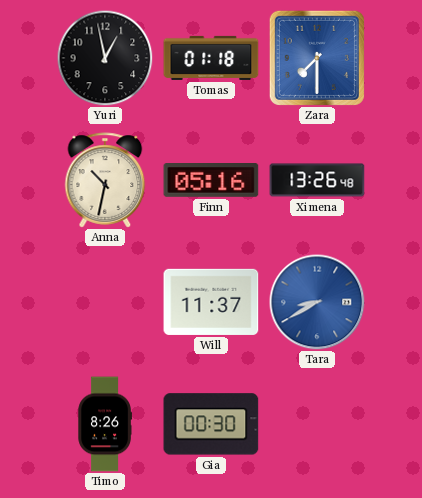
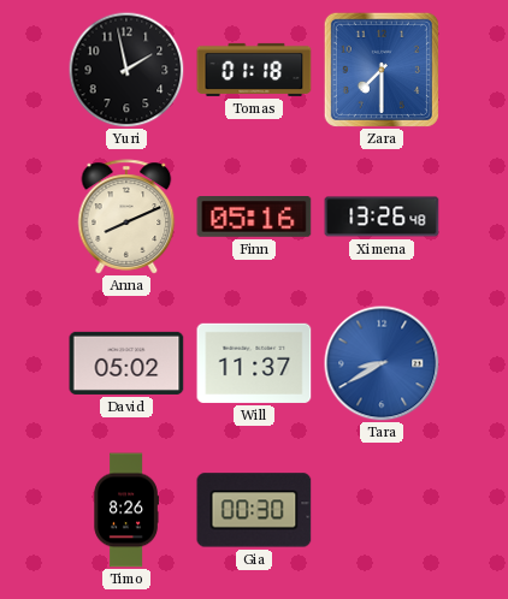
Yuri: 12:58 -> 1:58 (126, 70)
Anna: 10:32 -> 8:11 (126, 217)
David: none -> 05:02 (126, 363)
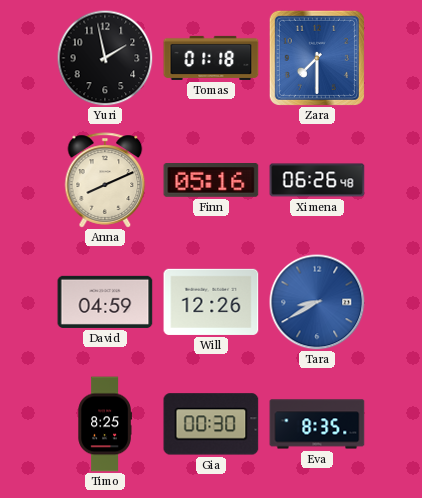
Ximena: 13:26 -> 06:26 (317, 180)
David: 05:02 -> 04:59 (105, 302)
Will: 11:37 -> 12:26 (211, 302)
Timo: 8:26 -> 8:25 (105, 424)
Eva: none -> 8:35 (317, 424)
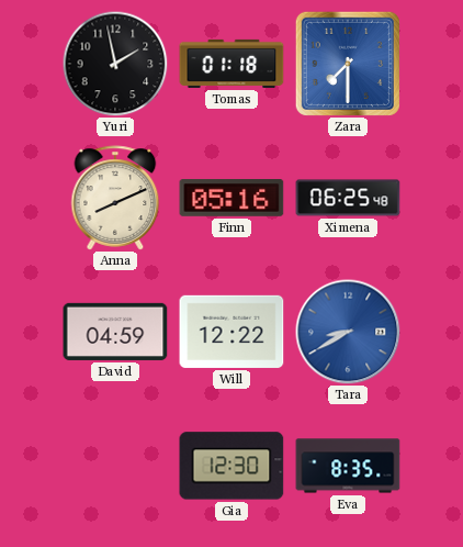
Ximena: 06:26 -> 06:25 (348, 198)
Will: 12:26 -> 12:22 (231, 332)
Timo: 8:25 -> none (105, 424)
Gia: 00:30 -> 12:30 (231, 466)
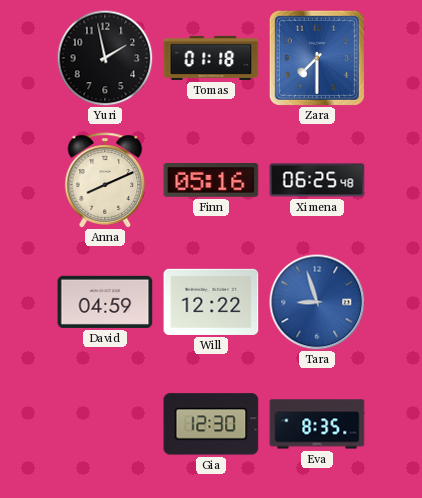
Tara: 8:40 -> 8:57 (317, 302)
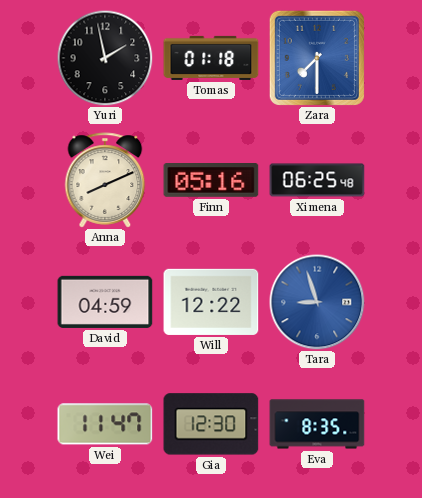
Wei: none -> 11:47 (105, 424)
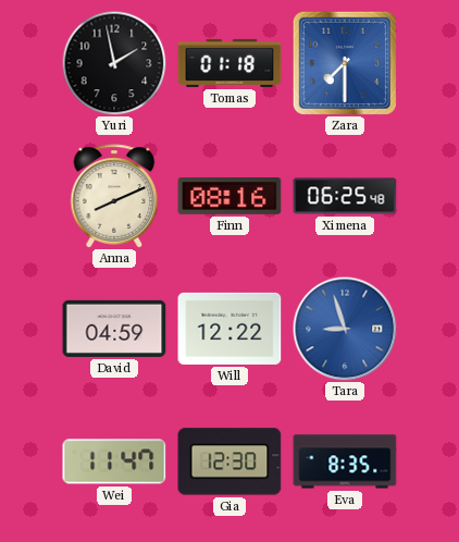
Finn: 05:16 -> 08:16 (230, 197)
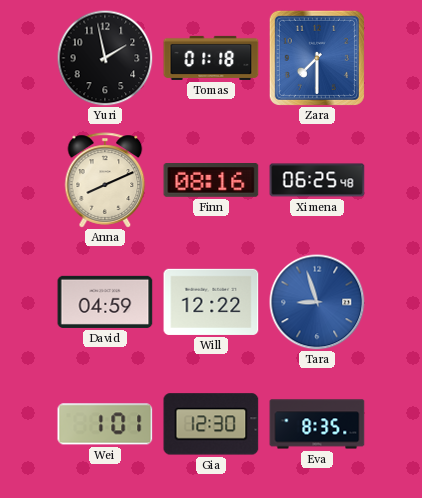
Wei: 11:47 -> 1:01 (105, 424)
